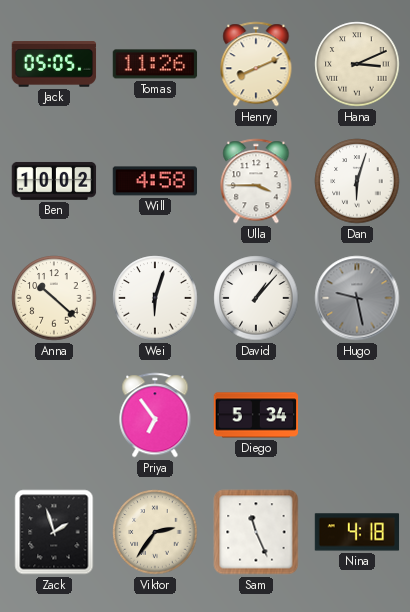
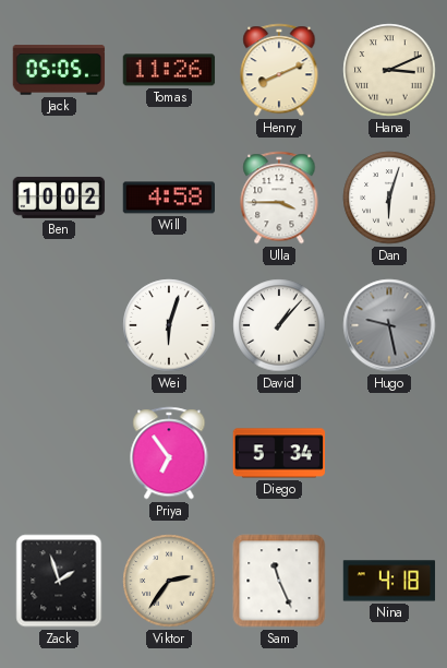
Anna: 10:22 -> none (54, 298)
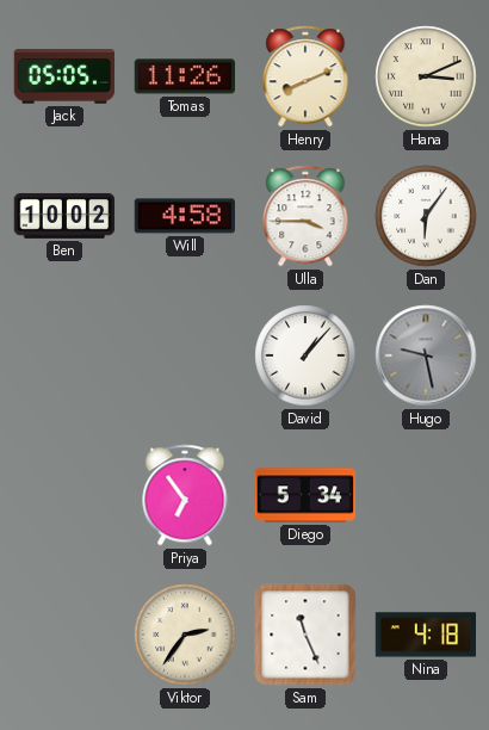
Dan: 6:03 -> 6:06 (426, 216)
Wei: 6:03 -> none (169, 325)
Zack: 1:57 -> none (59, 581)
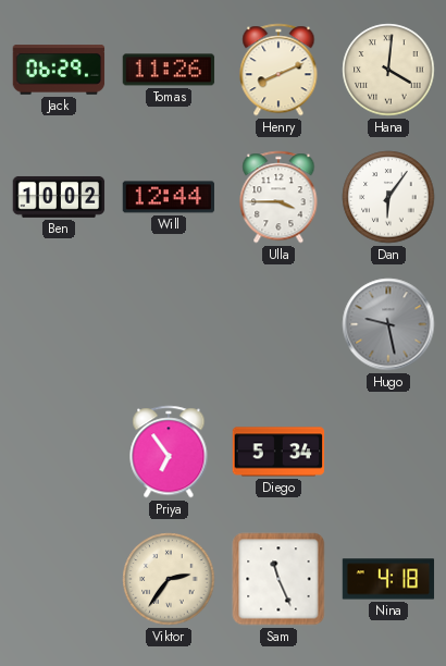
Jack: 05:05 -> 06:29 (59, 70)
Hana: 3:11 -> 4:01 (388, 70)
Will: 4:58 -> 12:44 (169, 197)
David: 1:07 -> none (305, 355)
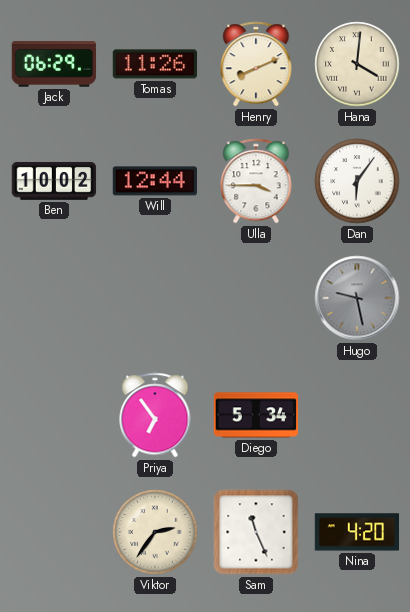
Nina: 4:18 -> 4:20 (357, 532)
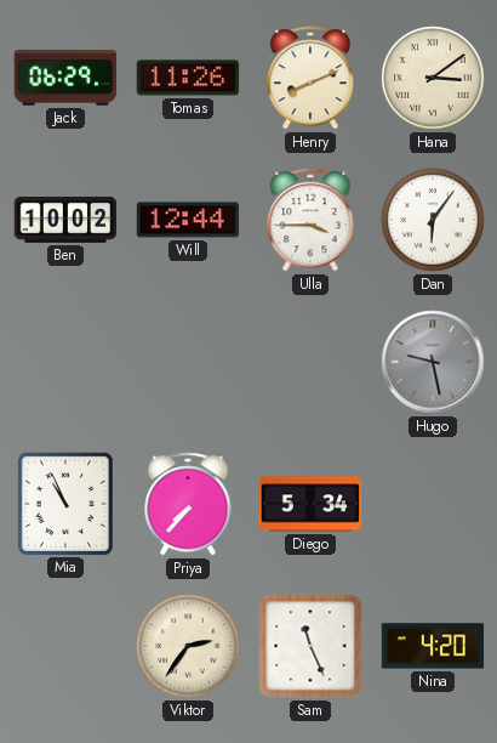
Hana: 4:01 -> 3:09 (433, 78)
Mia: none -> 10:56 (65, 503)
Priya: 6:54 -> 7:37 (188, 504)
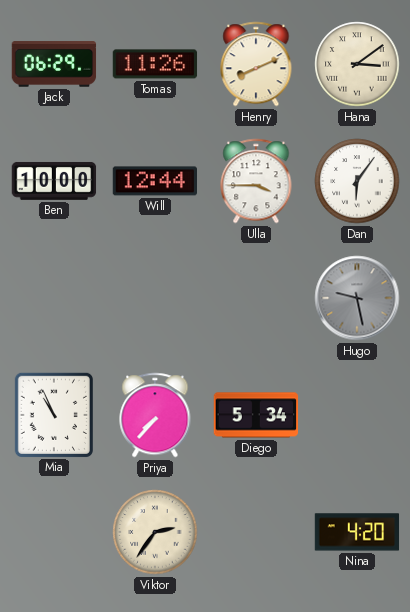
Ben: 10:02 -> 10:00 (54, 181)
Sam: 11:26 -> none (310, 646)
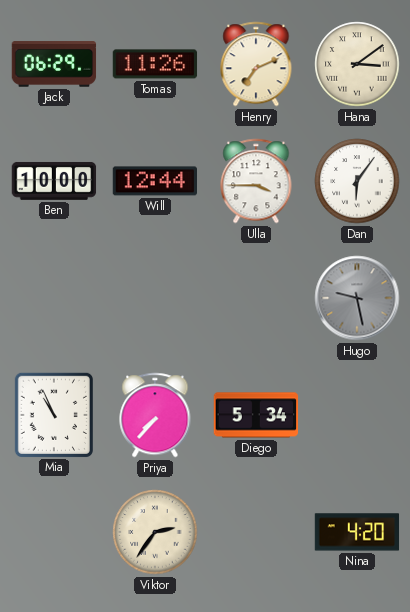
Henry: 8:11 -> 7:11 (256, 64)
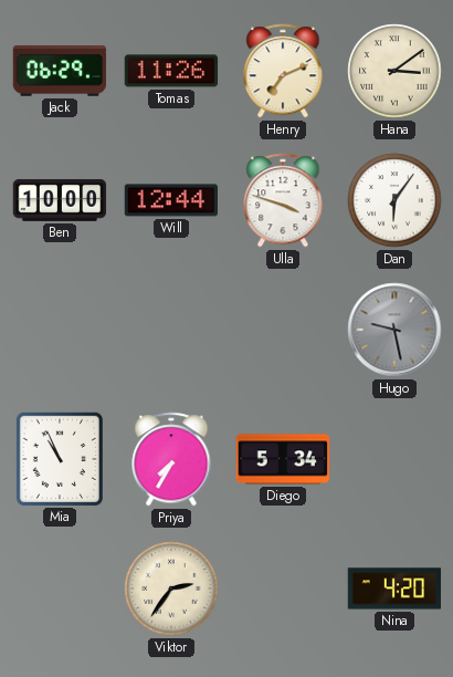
Ulla: 3:45 -> 3:48 (283, 200)
Priya: 7:37 -> 7:35 (171, 459)
